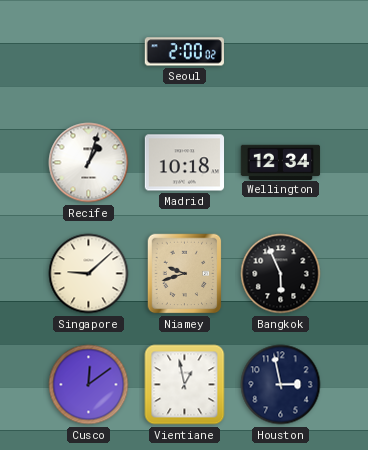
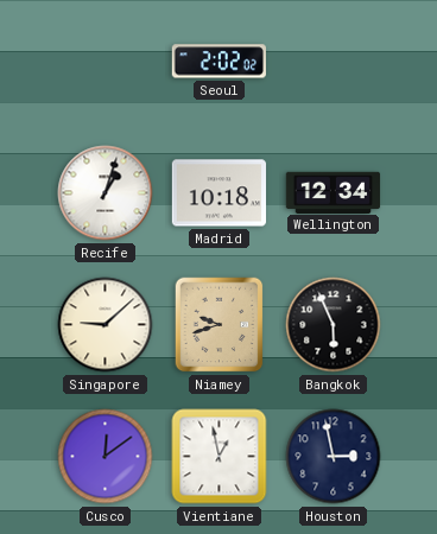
Seoul: 2:00 -> 2:02 (218, 62)
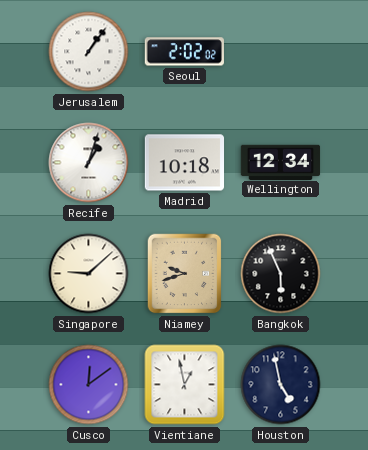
Jerusalem: none -> 1:06 (89, 52)
Houston: 2:58 -> 4:58 (281, 385)
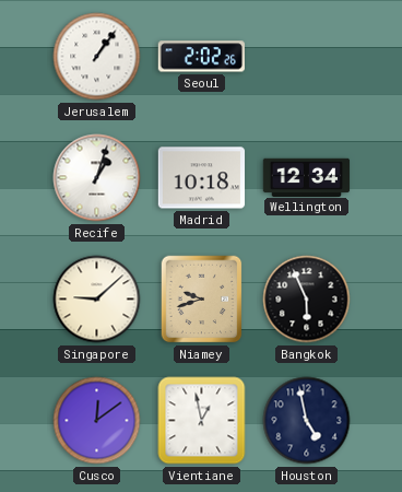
Seoul: 2:02:02 -> 2:02:26 (201, 57)
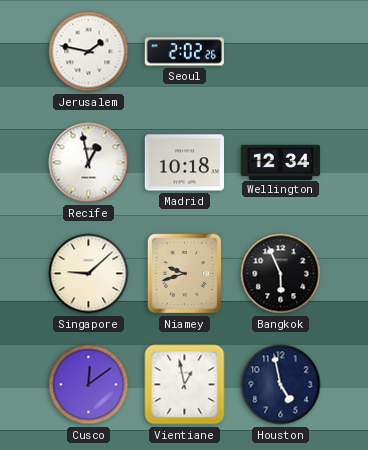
Jerusalem: 1:06 -> 1:47 (89, 52)
Recife: 1:03 -> 12:58 (89, 163)
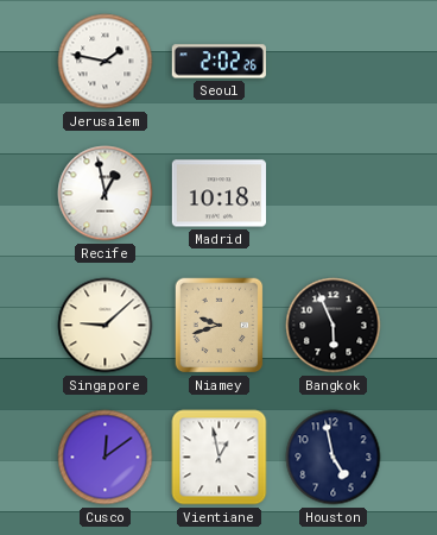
Wellington: 12:34 -> none (281, 162)
